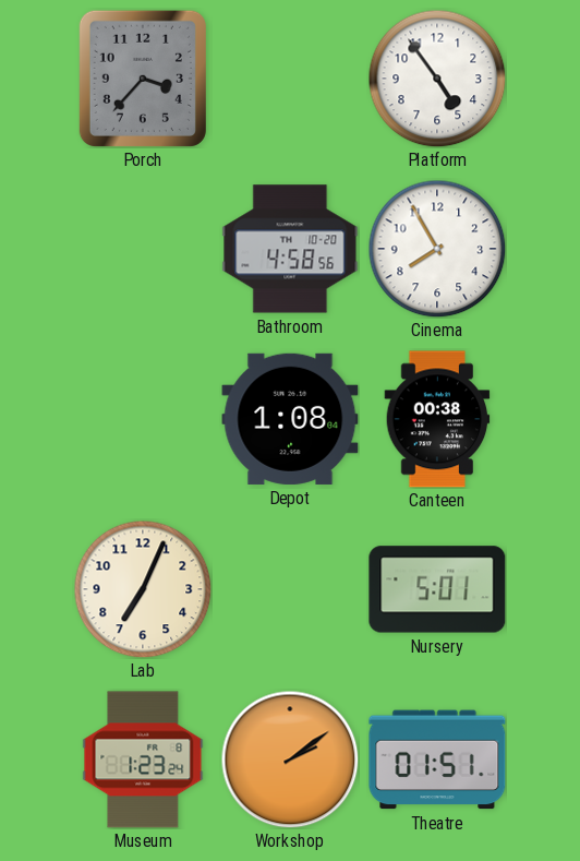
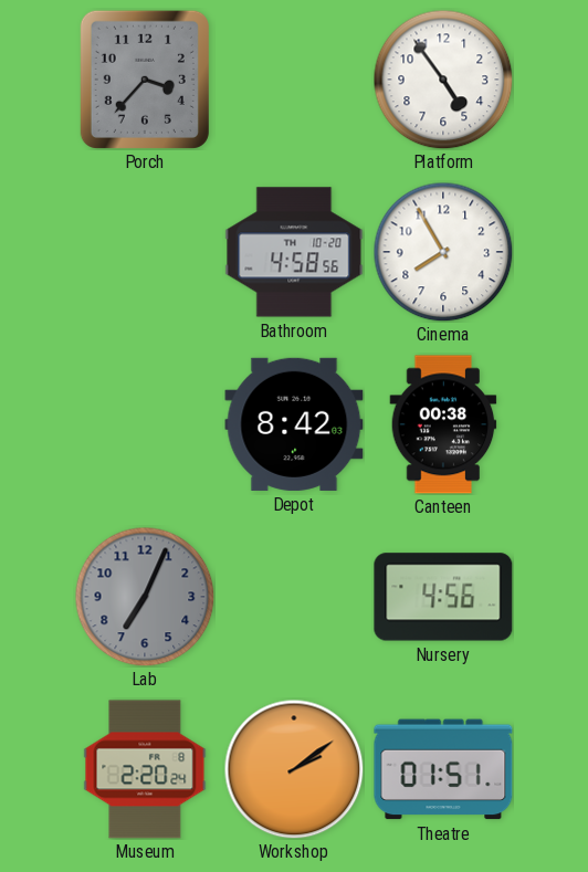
Depot: 1:08 -> 8:42 (294, 424)
Lab dial: cream -> grey (145, 597)
Nursery: 5:01 -> 4:56 (443, 597)
Museum: 1:23 -> 2:20 (145, 769)
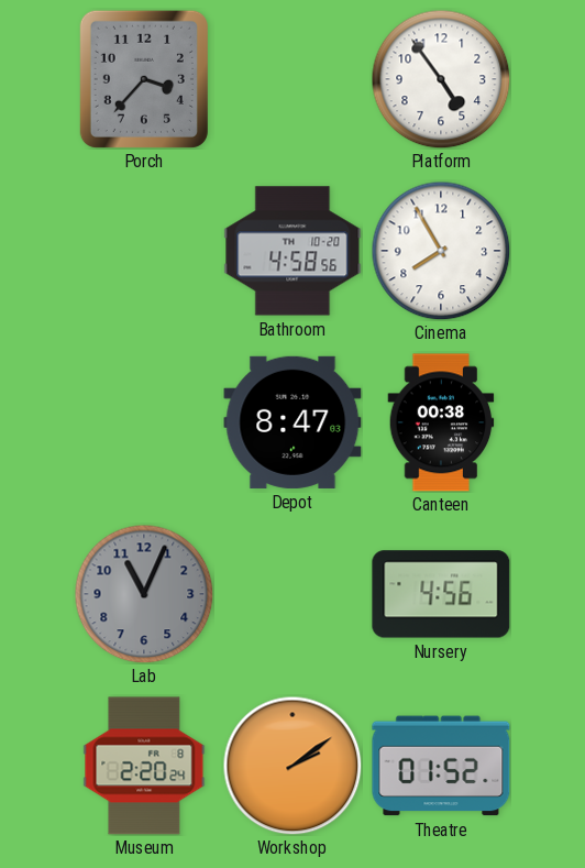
Depot: 8:42 -> 8:47 (292, 422)
Lab: 7:04 -> 11:04 (144, 594)
Theatre: 01:51 -> 01:52 (441, 766)
